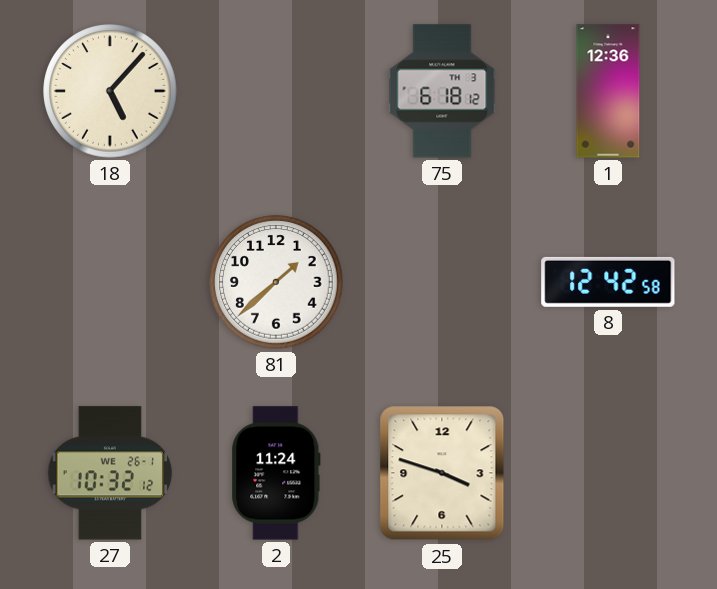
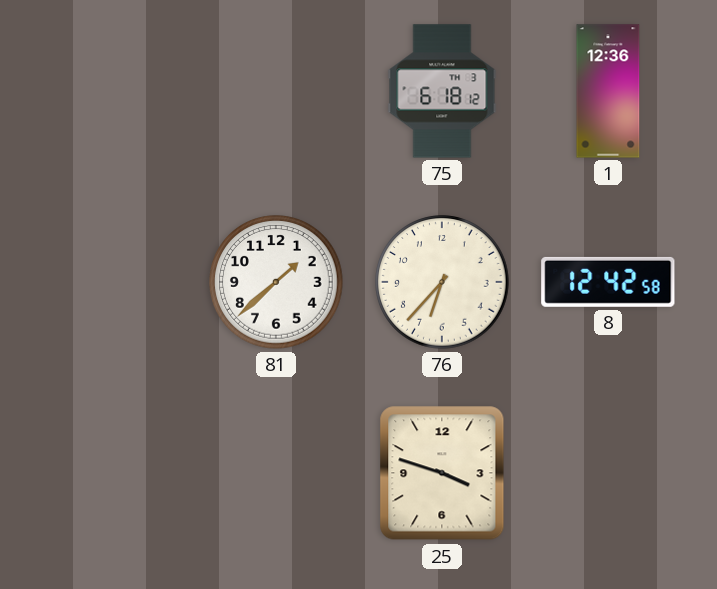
18: 5:07 -> none (110, 91)
76: none -> 6:37 (442, 282)
27: 10:32 -> none (110, 473)
2: 11:24 -> none (276, 473)
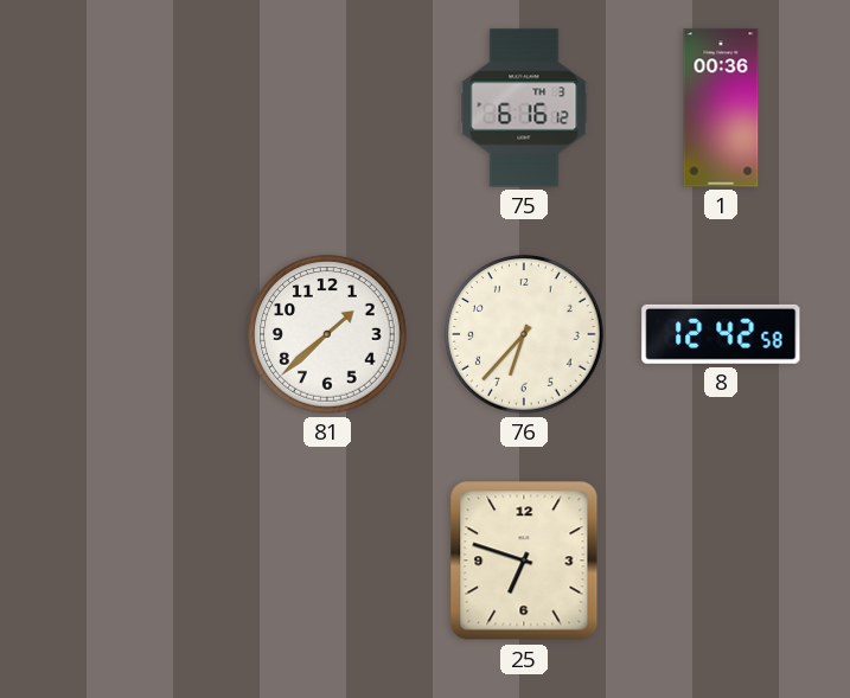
75: 6:18 -> 6:16 (524, 108)
1: 12:36 -> 00:36 (721, 108)
25: 3:48 -> 6:48 (524, 561)
